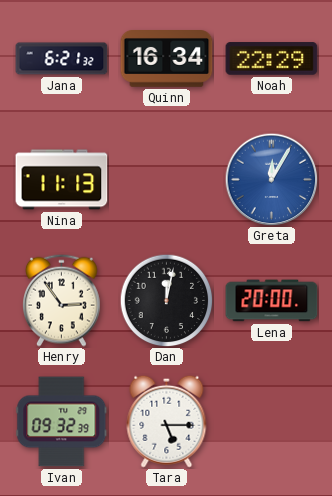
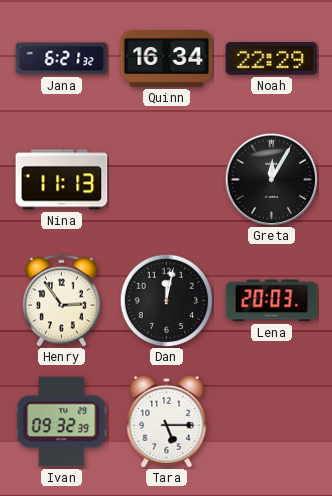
Greta dial: blue -> black (271, 179)
Lena: 20:00 -> 20:03 (272, 301)
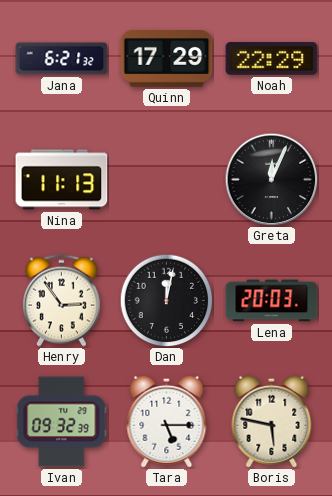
Quinn: 16:34 -> 17:29 (167, 59)
Greta: 12:05 -> 12:04 (271, 179)
Boris: none -> 5:47 (272, 421)
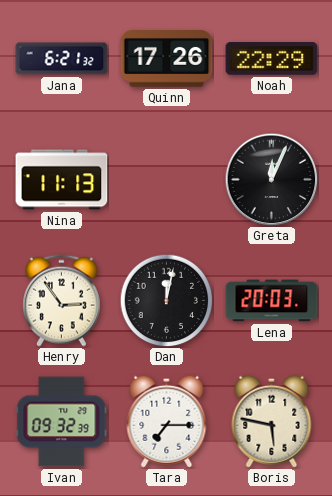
Quinn: 17:29 -> 17:26 (167, 59)
Tara: 5:15 -> 7:15 (167, 421)
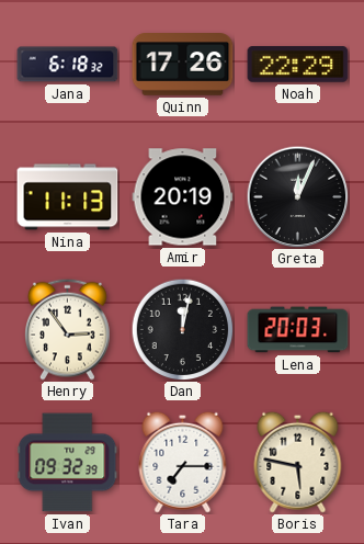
Jana: 6:21 -> 6:18 (68, 65)
Amir: none -> 20:19 (183, 197)
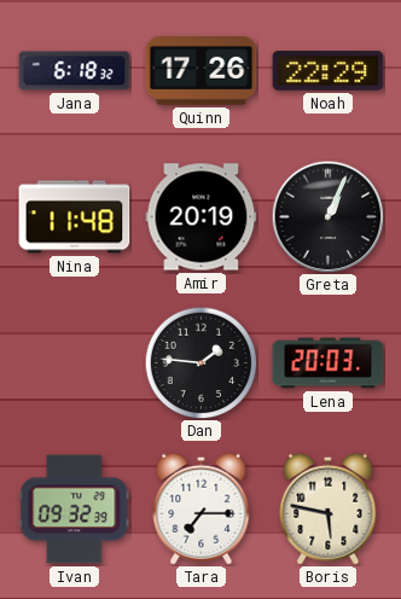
Nina: 11:13 -> 11:48 (75, 217)
Greta: 12:04 -> 1:04 (327, 216)
Henry: 2:54 -> none (68, 329)
Dan: 12:02 -> 1:46 (200, 362)
